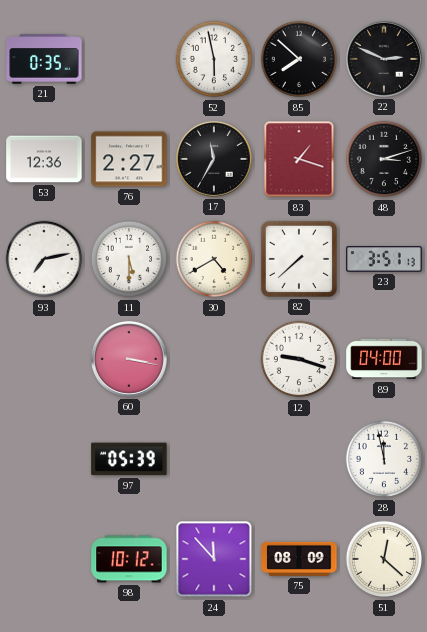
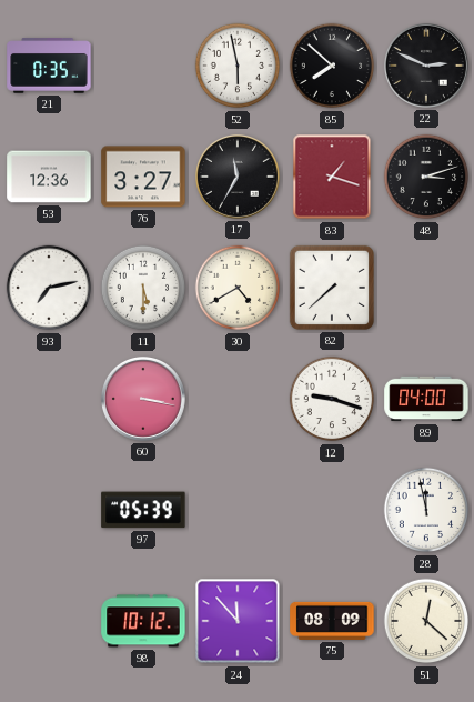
76: 2:27 -> 3:27 (143, 177)
23: 3:51 -> none (384, 259)
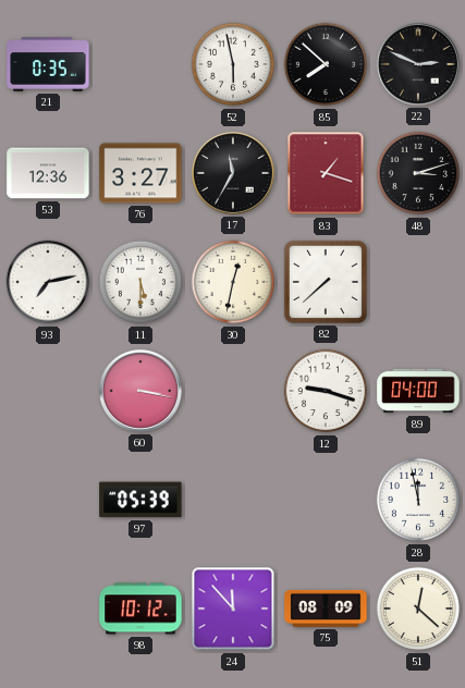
30: 4:40 -> 12:32 (233, 282)
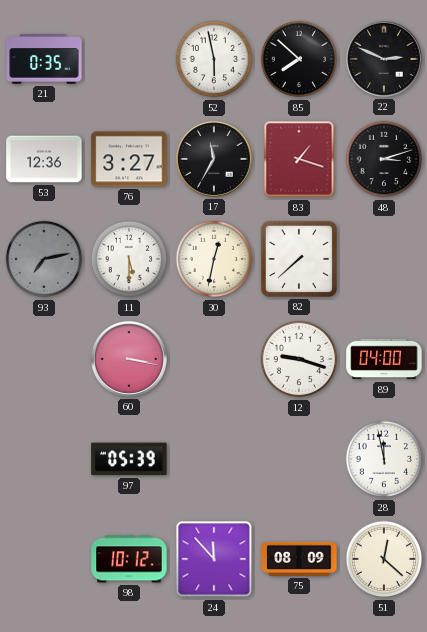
93 dial: white -> grey (44, 259)
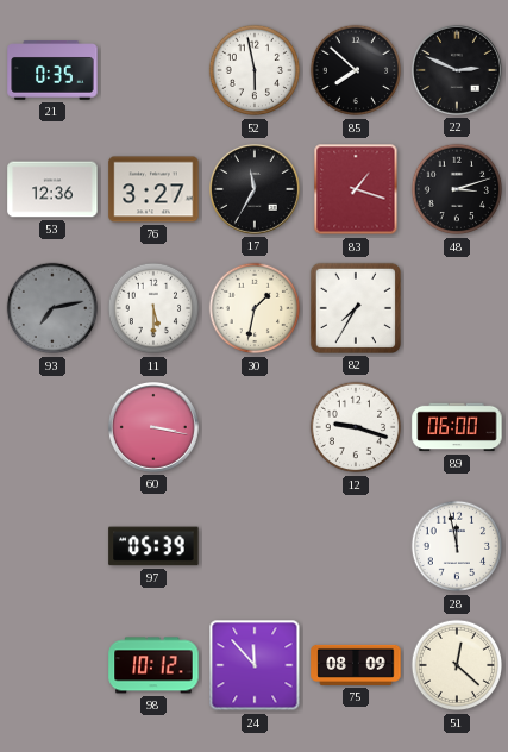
30: 12:32 -> 1:32 (255, 308)
82: 7:38 -> 7:35 (356, 308)
89: 04:00 -> 06:00 (457, 427)
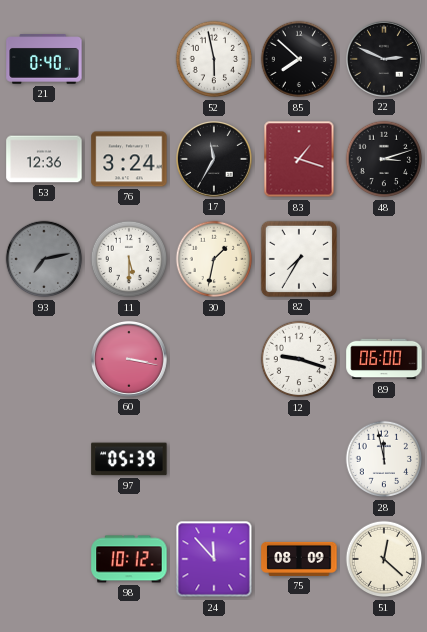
21: 0:35 -> 0:40 (44, 59)
76: 3:27 -> 3:24 (129, 159)
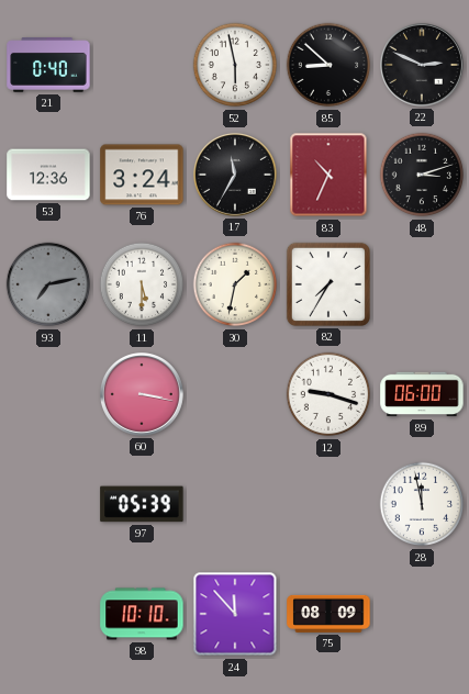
85: 7:52 -> 8:52 (328, 65)
83: 1:18 -> 10:34 (328, 175)
98: 10:12 -> 10:10 (142, 614)
51: 12:22 -> none (384, 559)
